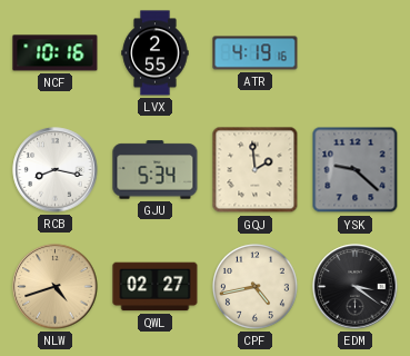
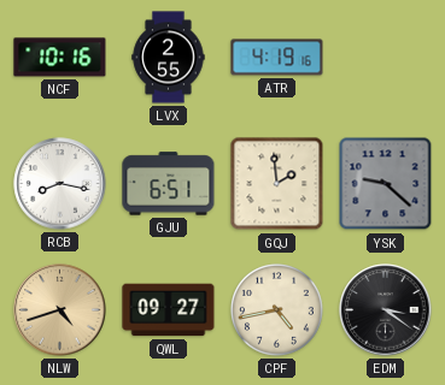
GJU: 5:34 -> 6:51 (169, 184)
QWL: 02:27 -> 09:27 (169, 310)
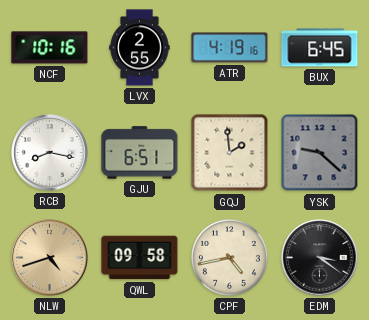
BUX: none -> 6:45 (320, 48)
QWL: 09:27 -> 09:58 (140, 258)
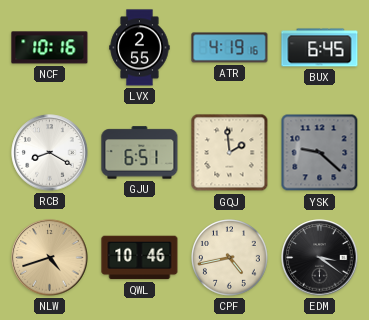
RCB: 8:17 -> 8:20 (50, 153)
QWL: 09:58 -> 10:46 (140, 258)
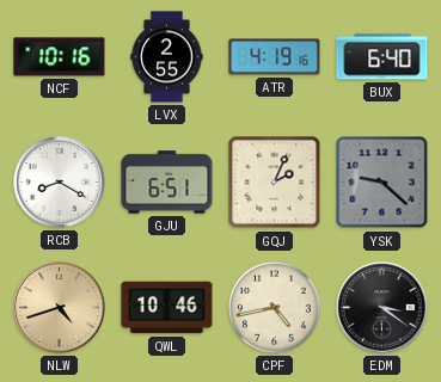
BUX: 6:45 -> 6:40 (382, 57)
GQJ: 1:59 -> 2:04 (275, 183)
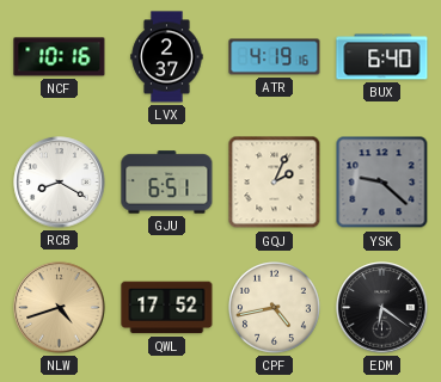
LVX: 2:55 -> 2:37 (167, 57)
QWL: 10:46 -> 17:52 (167, 308)
EDM: 3:21 -> 6:21 (382, 308)
